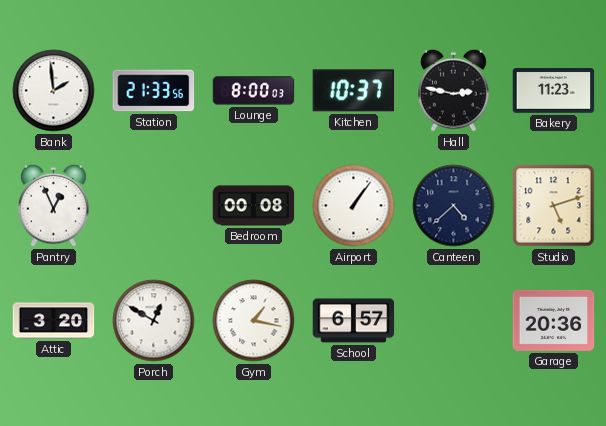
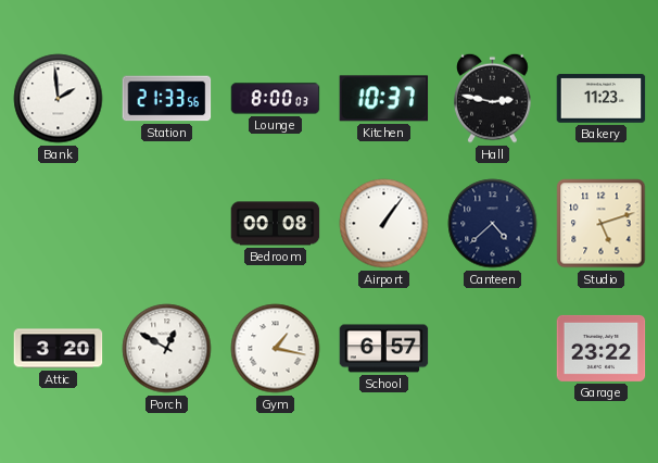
Pantry: 12:56 -> none (54, 205)
Garage: 20:36 -> 23:22 (602, 348)
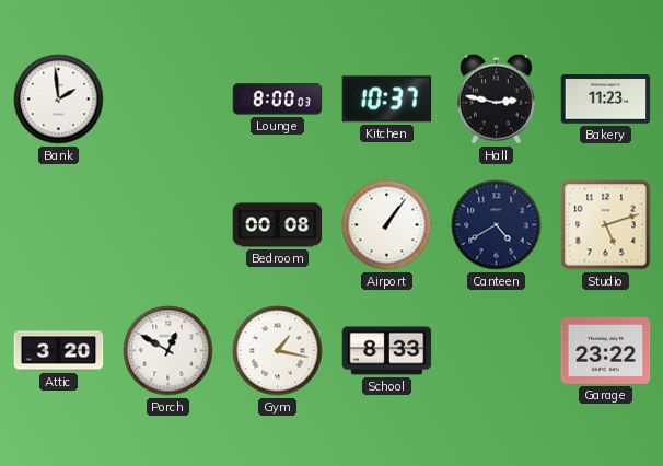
Station: 21:33 -> none (167, 99)
Canteen: 4:38 -> 4:40 (497, 225)
School: 6:57 -> 8:33 (387, 351)
